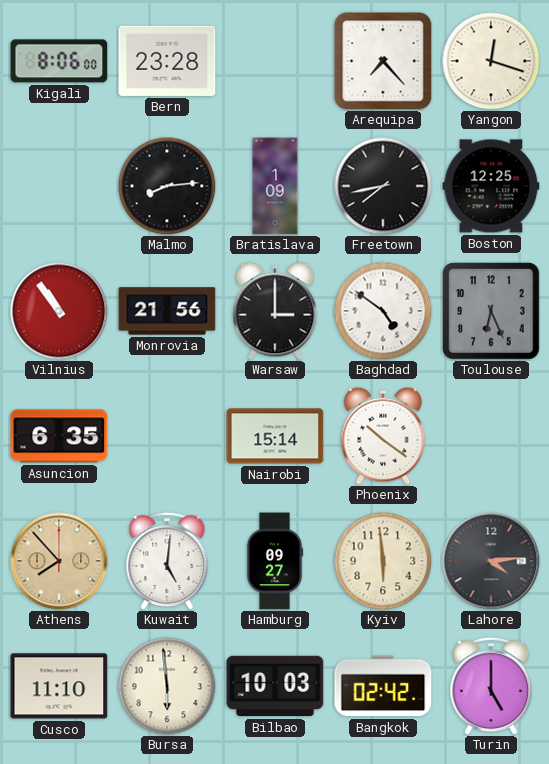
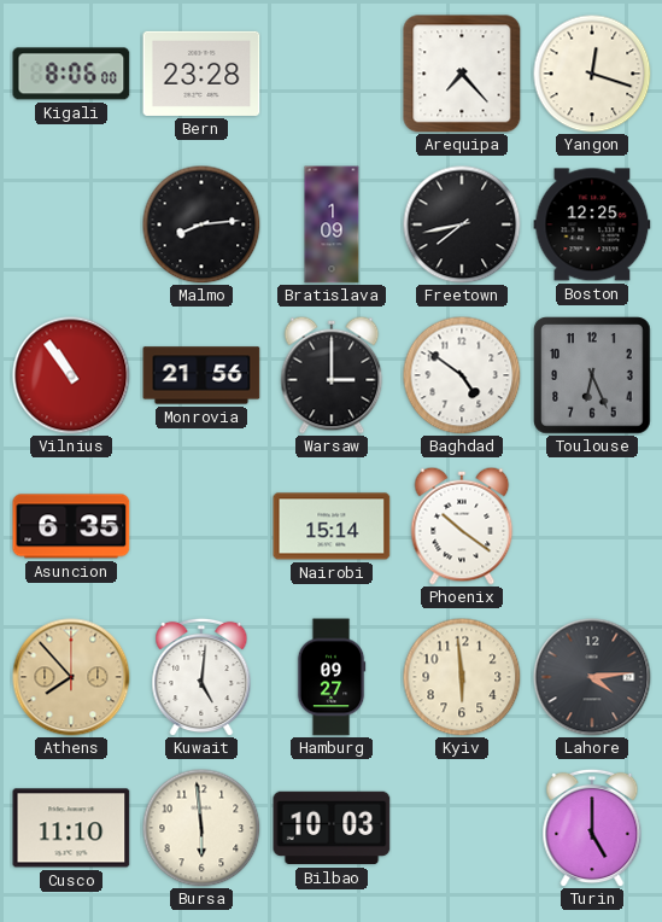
Bangkok: 02:42 -> none (383, 686)
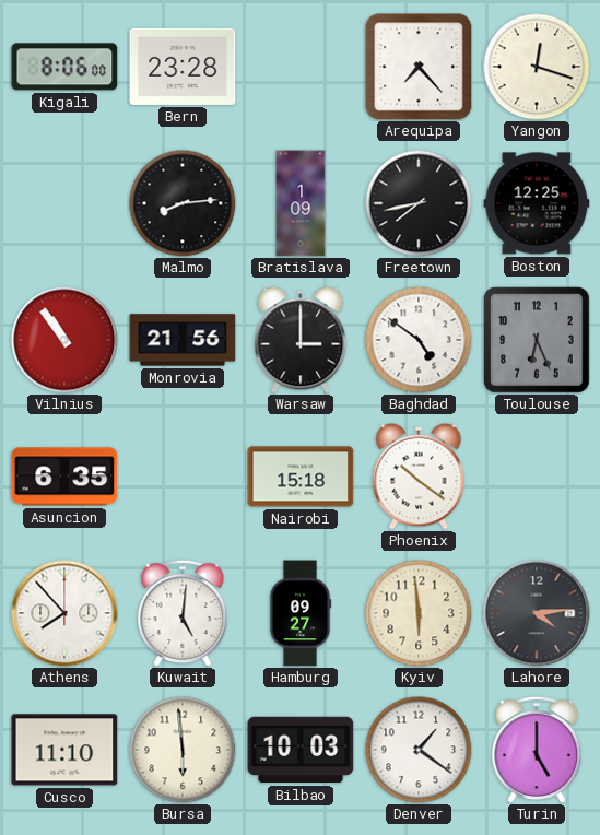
Nairobi: 15:14 -> 15:18 (301, 477)
Athens dial: champagne -> white (64, 613)
Denver: none -> 1:21 (419, 750)
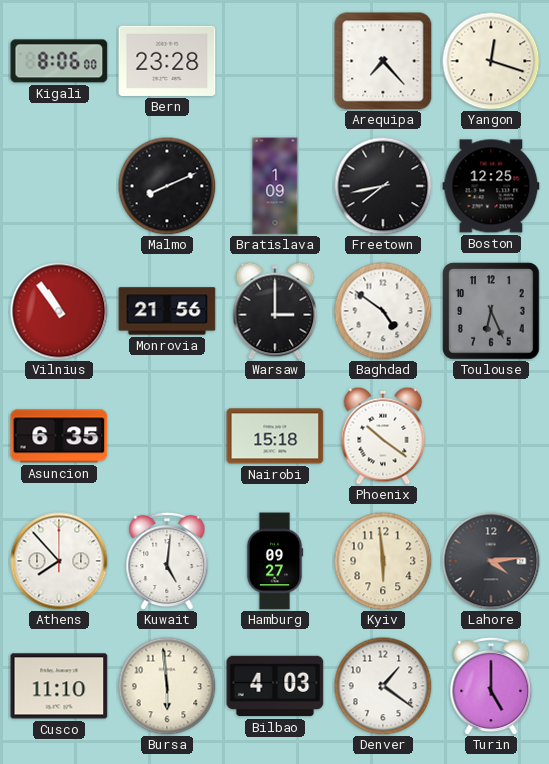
Malmo: 8:14 -> 8:11 (167, 186)
Bilbao: 10:03 -> 4:03 (275, 686)
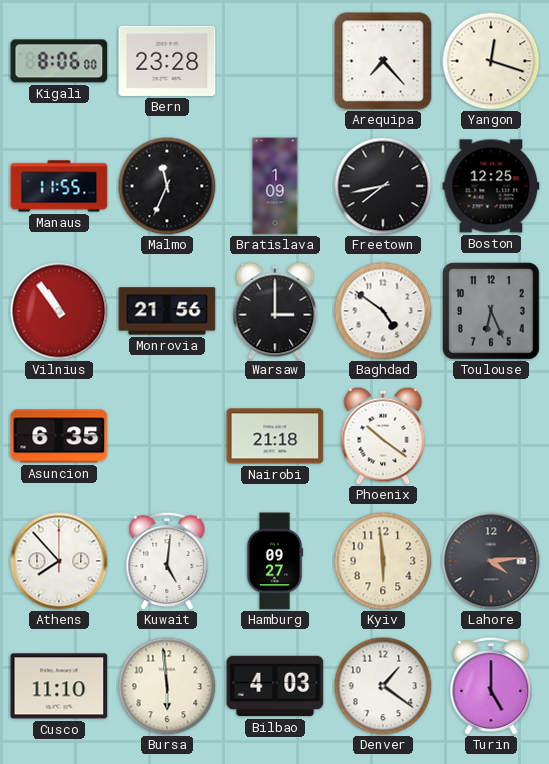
Manaus: none -> 11:55 (59, 186)
Malmo: 8:11 -> 11:34 (167, 186)
Nairobi: 15:18 -> 21:18 (275, 436)
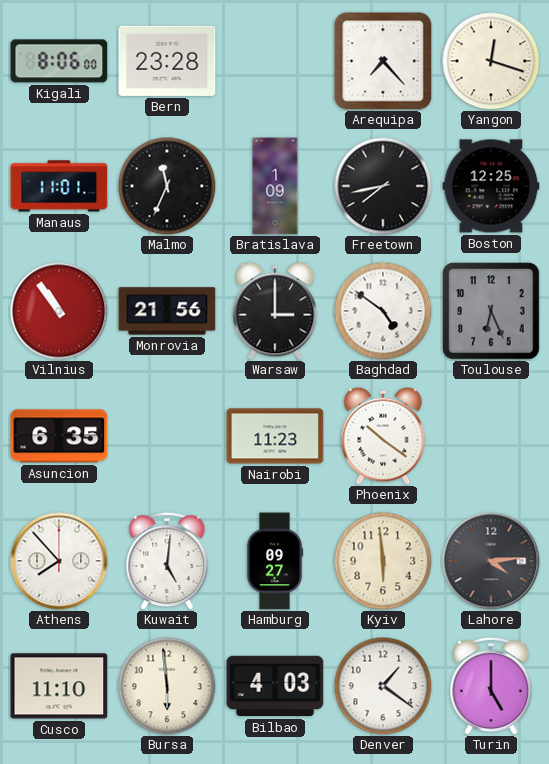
Manaus: 11:55 -> 11:01 (59, 186)
Nairobi: 21:18 -> 11:23 (275, 436)
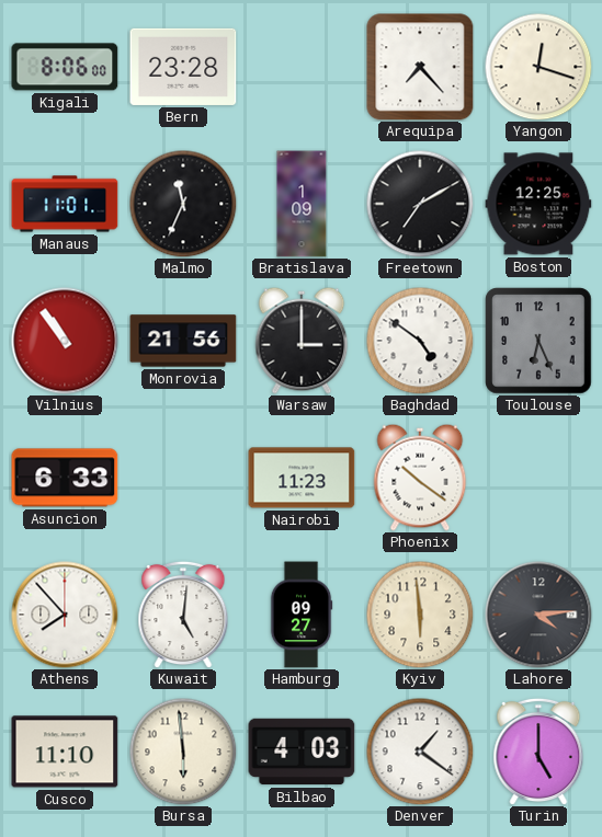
Freetown: 7:43 -> 7:10 (420, 204)
Asuncion: 6:35 -> 6:33 (65, 478)
